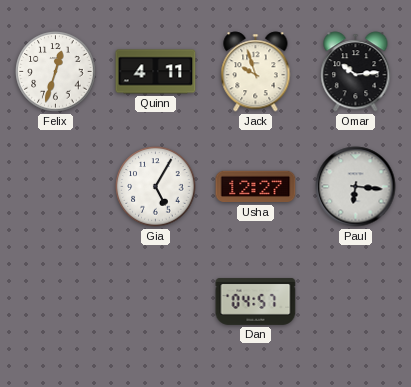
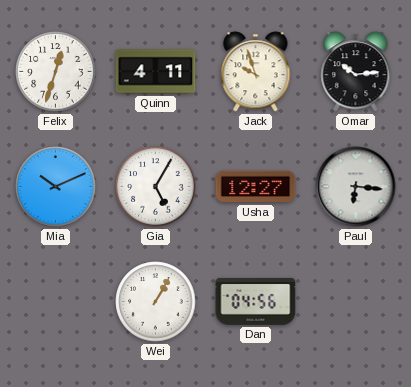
Mia: none -> 10:11 (56, 187)
Wei: none -> 1:05 (156, 302)
Dan: 04:57 -> 04:56 (256, 301)
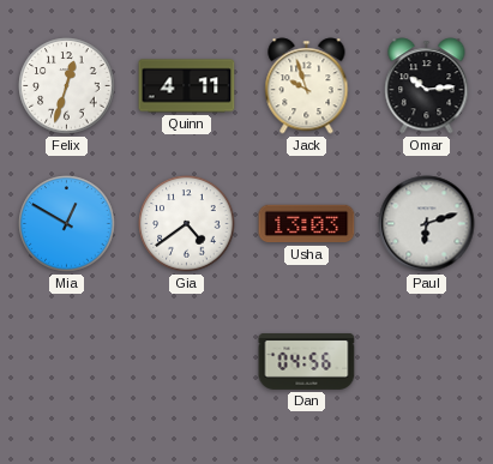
Mia: 10:11 -> 12:50 (67, 224)
Gia: 5:05 -> 4:39 (187, 224)
Usha: 12:27 -> 13:03 (307, 224)
Paul: 6:16 -> 6:12 (427, 224)
Wei: 1:05 -> none (156, 302)
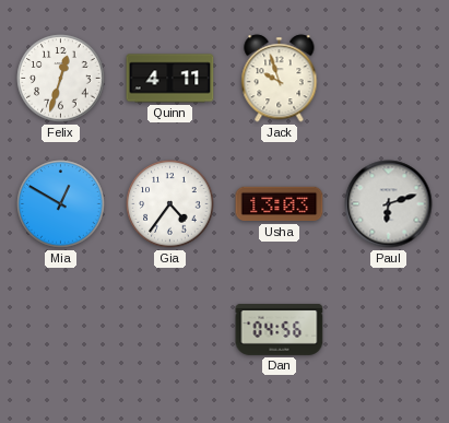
Omar: 10:14 -> none (427, 86)
Gia: 4:39 -> 4:36 (170, 204)
